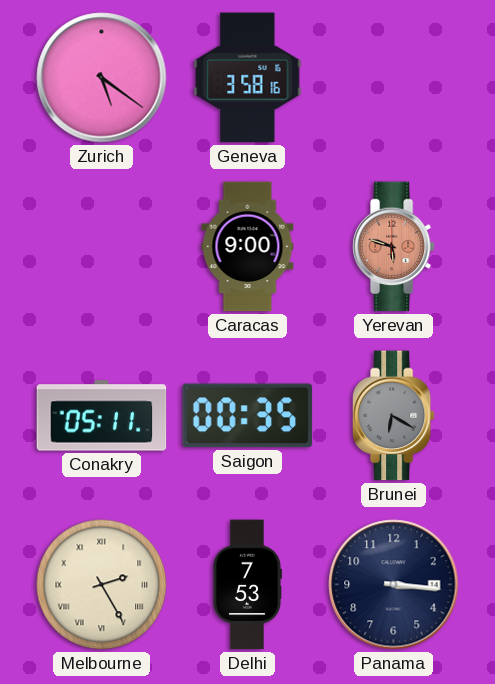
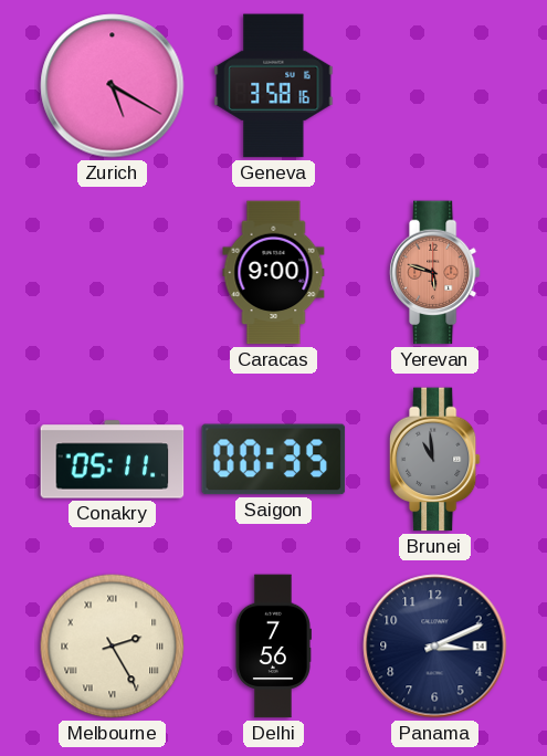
Zurich: 5:21 -> 5:20 (113, 86)
Brunei: 6:20 -> 10:59 (434, 460)
Delhi: 7:53 -> 7:56 (273, 647)
Panama: 3:16 -> 3:11 (435, 647)
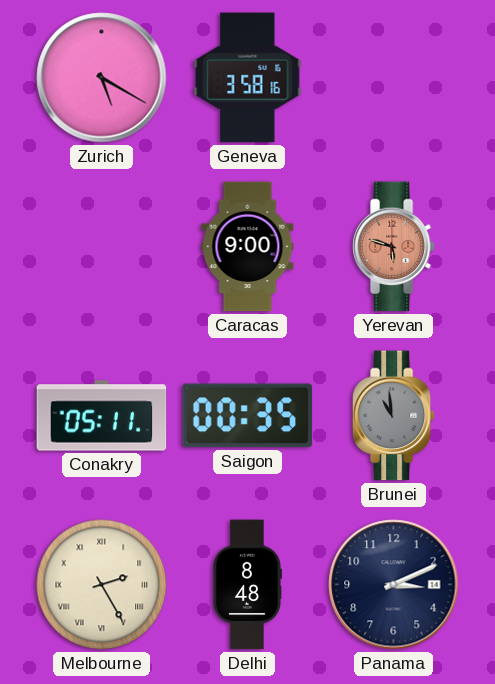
Delhi: 7:56 -> 8:48 (247, 585)
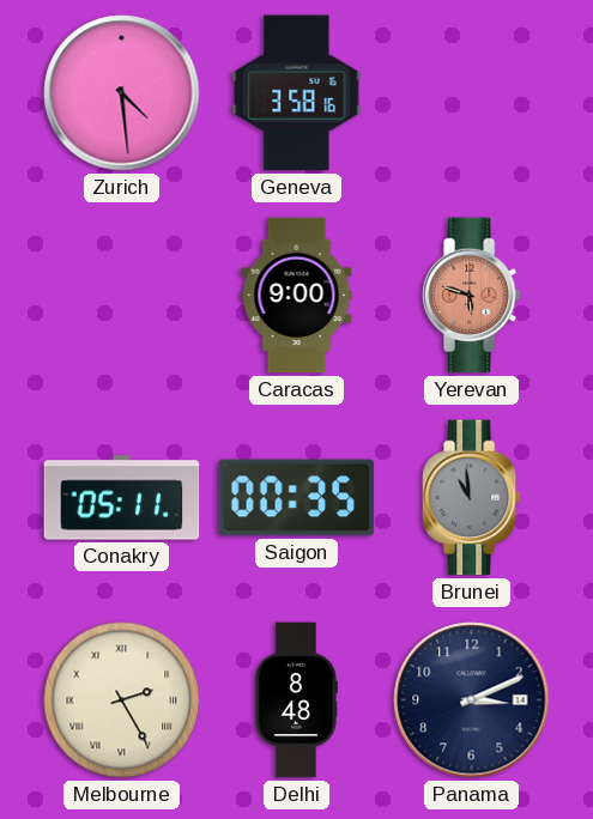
Zurich: 5:20 -> 4:29 (122, 93)
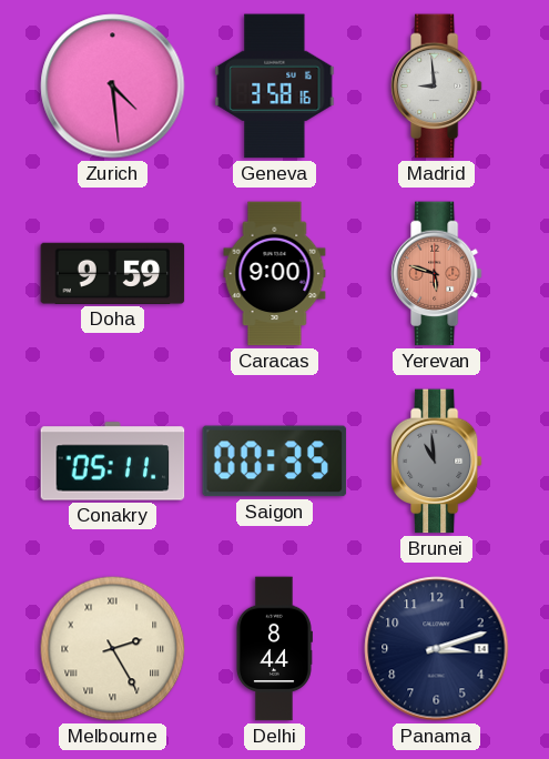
Madrid: none -> 8:59 (436, 87)
Doha: none -> 9:59 (113, 273)
Delhi: 8:48 -> 8:44 (274, 649)
Panama: 3:11 -> 3:12 (437, 649)
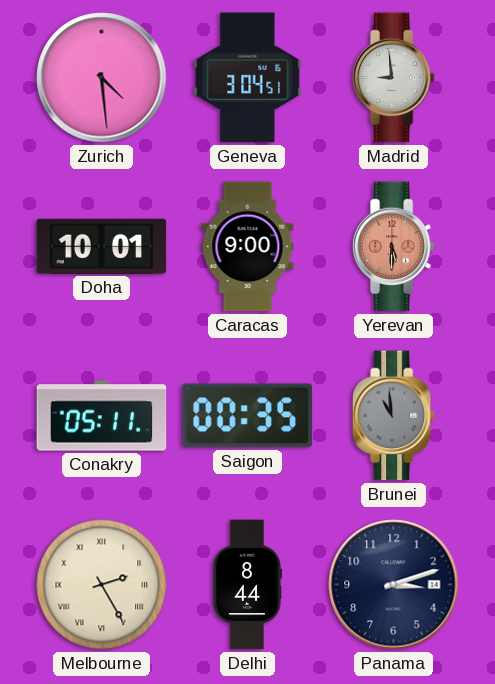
Geneva: 3:58 -> 3:04 (248, 78)
Doha: 9:59 -> 10:01 (102, 246)
Yerevan: 5:48 -> 5:30 (393, 247)
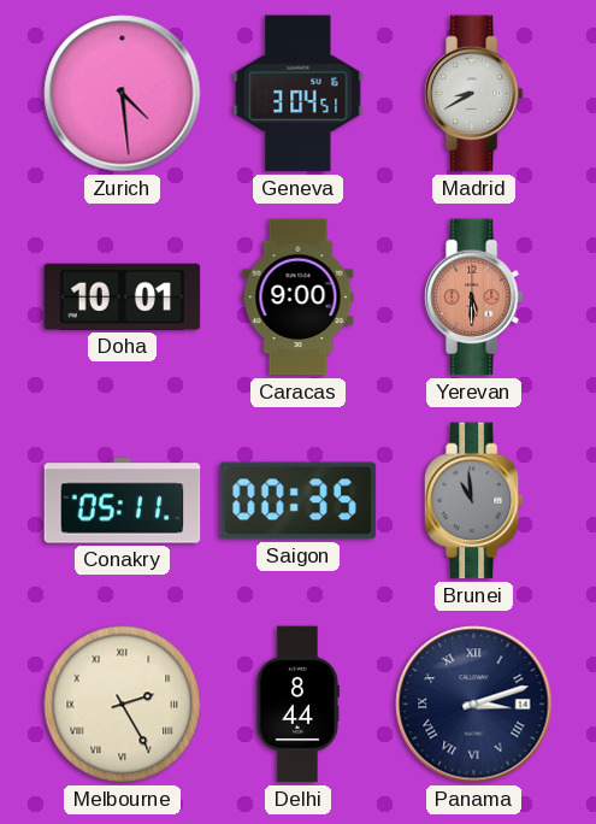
Madrid: 8:59 -> 8:40 (473, 94)
Panama numerals: Arabic -> Roman (474, 705)
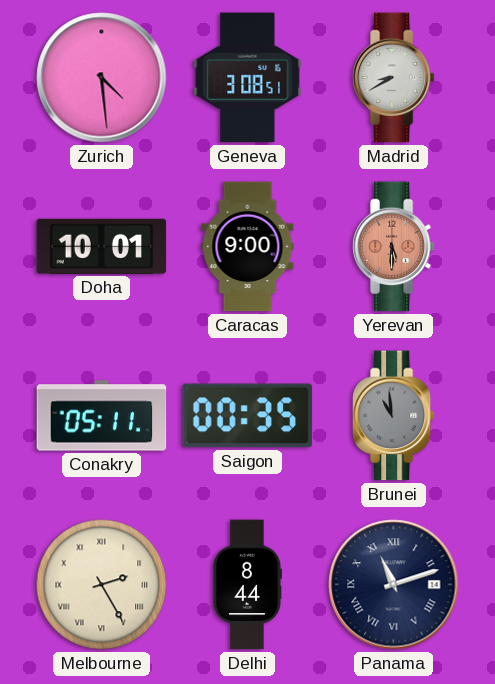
Geneva: 3:04 -> 3:08 (248, 78)
Panama: 3:12 -> 11:12 (394, 585)
